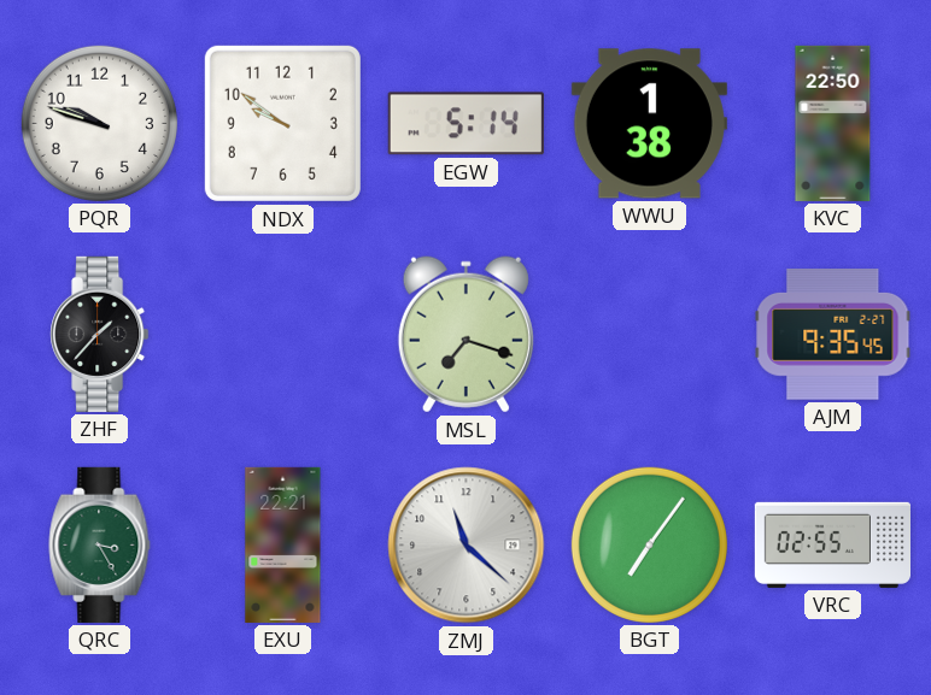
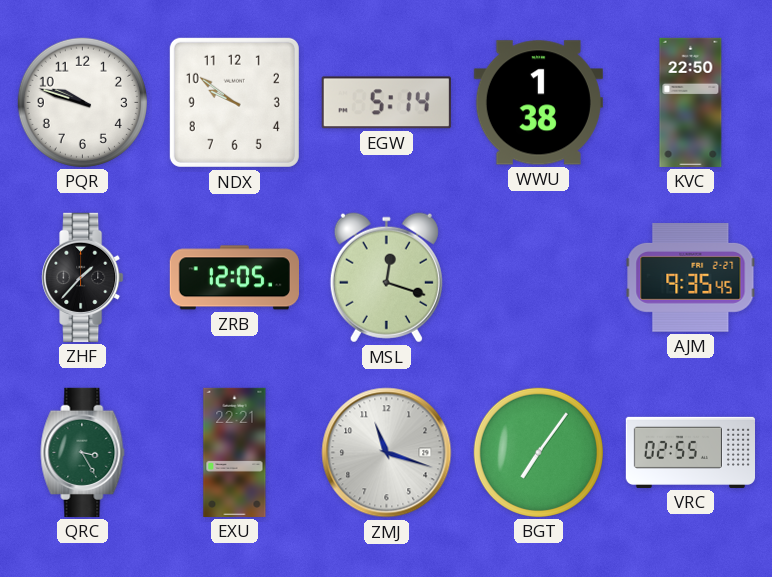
ZRB: none -> 12:05 (234, 278)
MSL: 7:18 -> 12:18 (386, 278)
ZMJ: 11:22 -> 11:18 (387, 453)
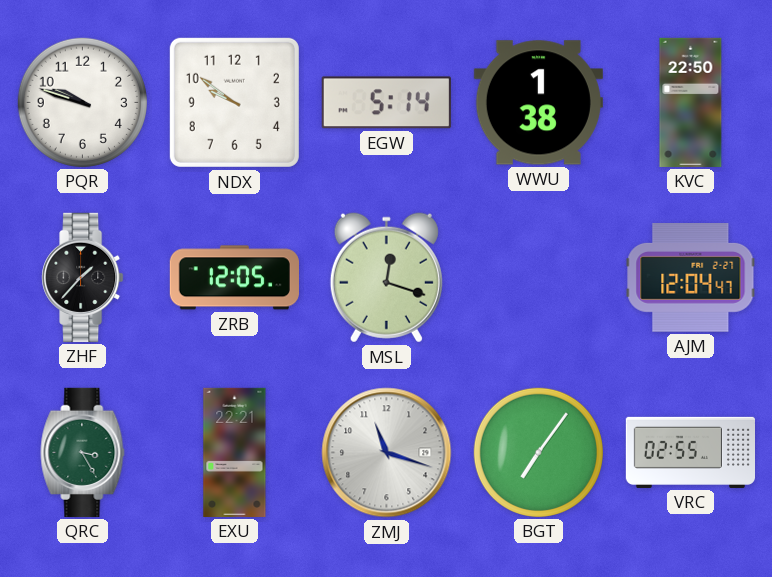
AJM: 9:35 -> 12:04 (691, 278)
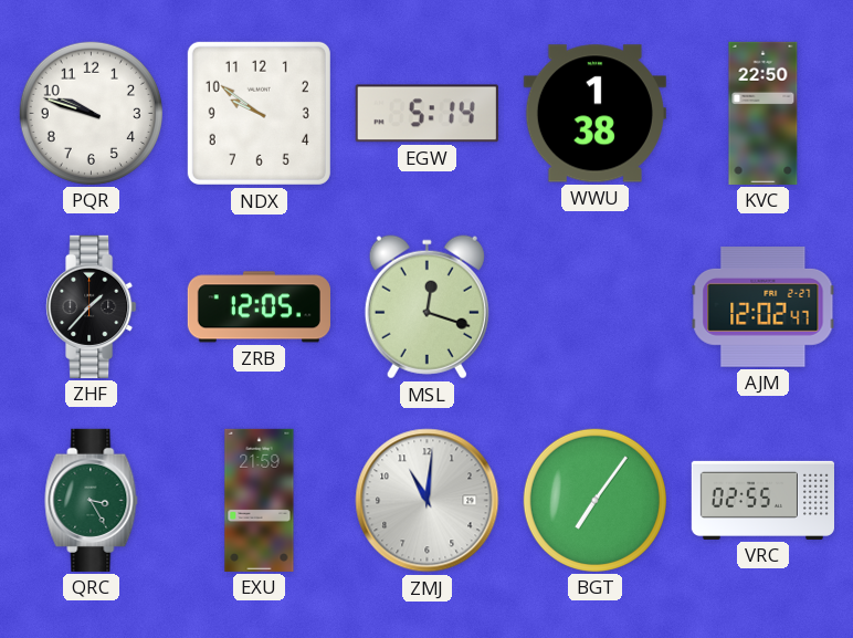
AJM: 12:04 -> 12:02 (764, 307)
EXU: 22:21 -> 21:59 (260, 500)
ZMJ: 11:18 -> 11:01 (428, 501)
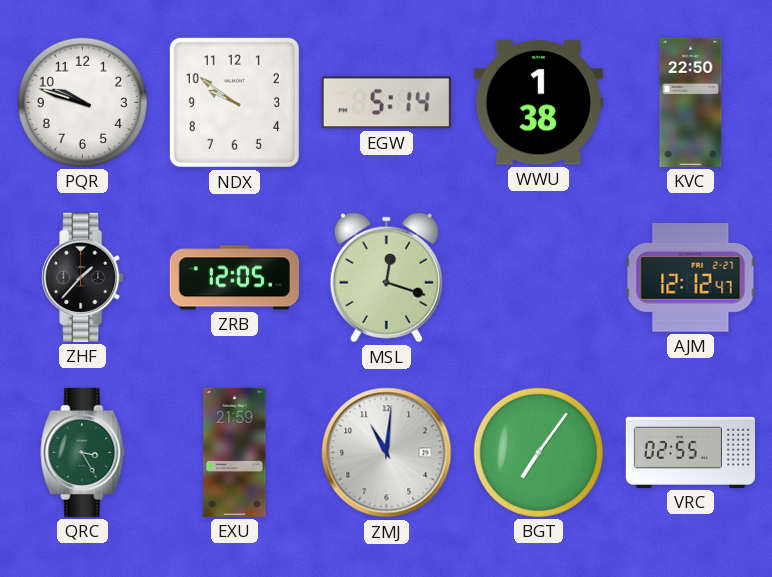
AJM: 12:02 -> 12:12 (691, 278)
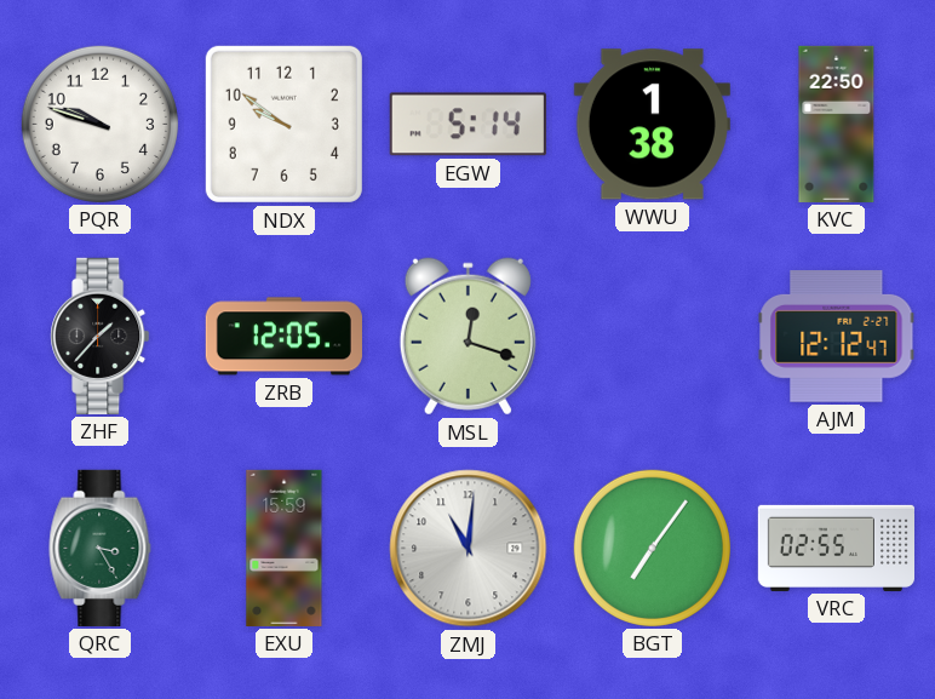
EXU: 21:59 -> 15:59 (285, 548)
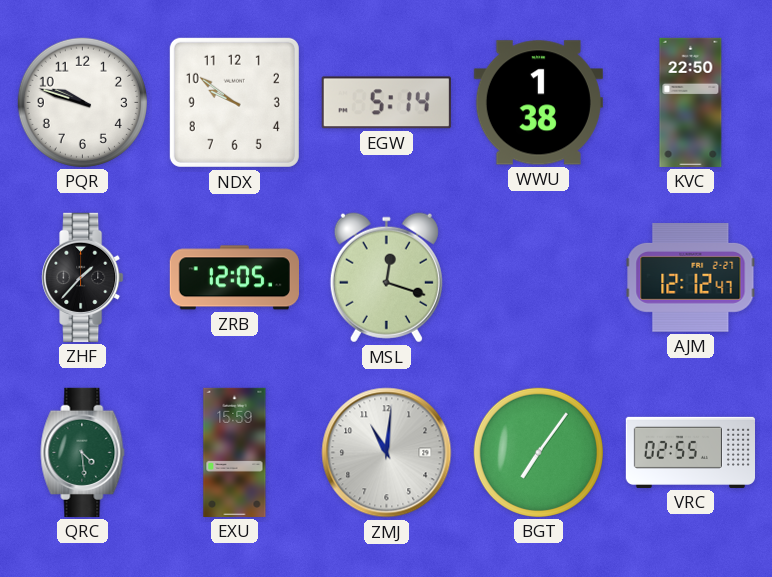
QRC: 3:25 -> 4:29 (83, 452)
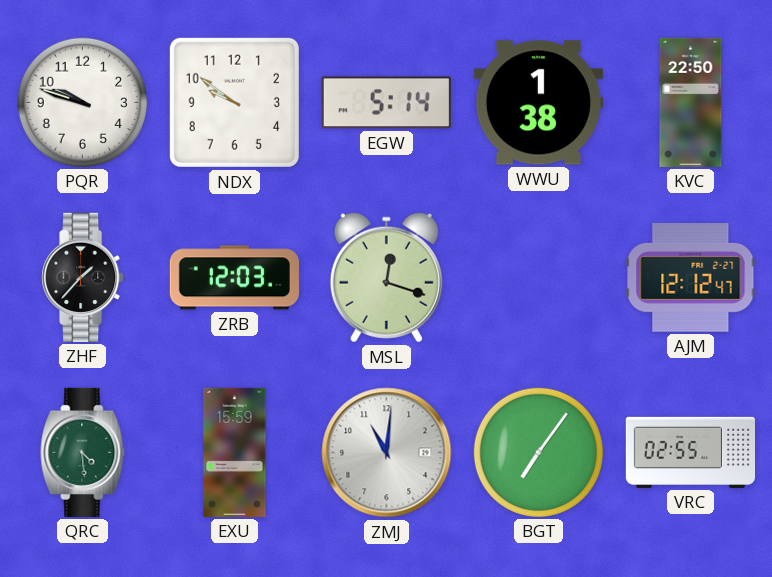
ZRB: 12:05 -> 12:03 (234, 278)
